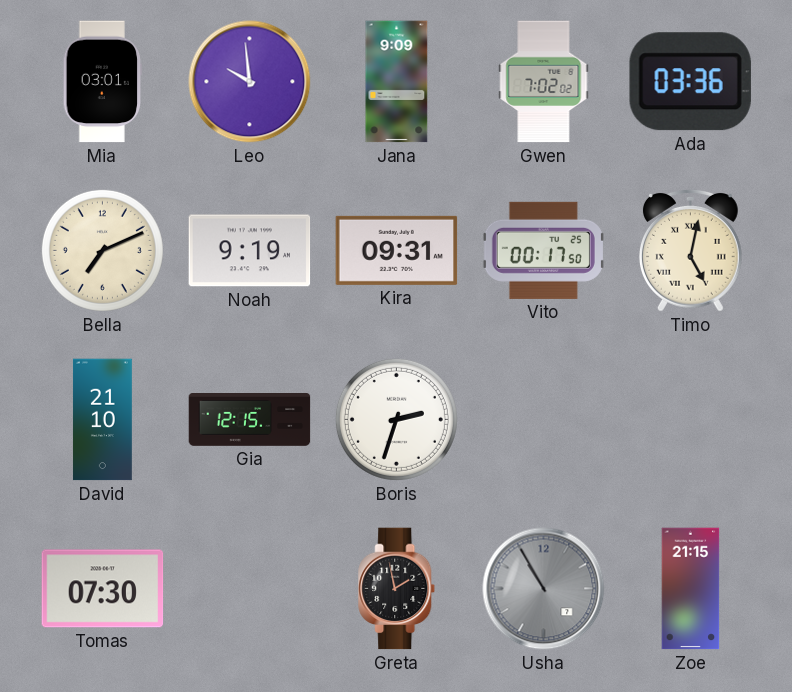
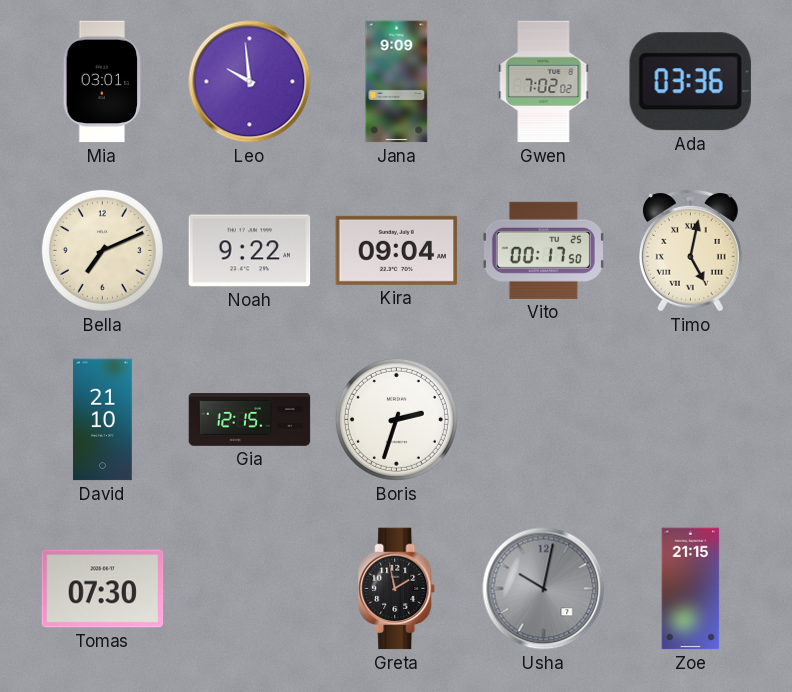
Noah: 9:19 -> 9:22 (250, 251)
Kira: 09:31 -> 09:04 (397, 250)
Usha: 10:55 -> 10:02 (544, 589)
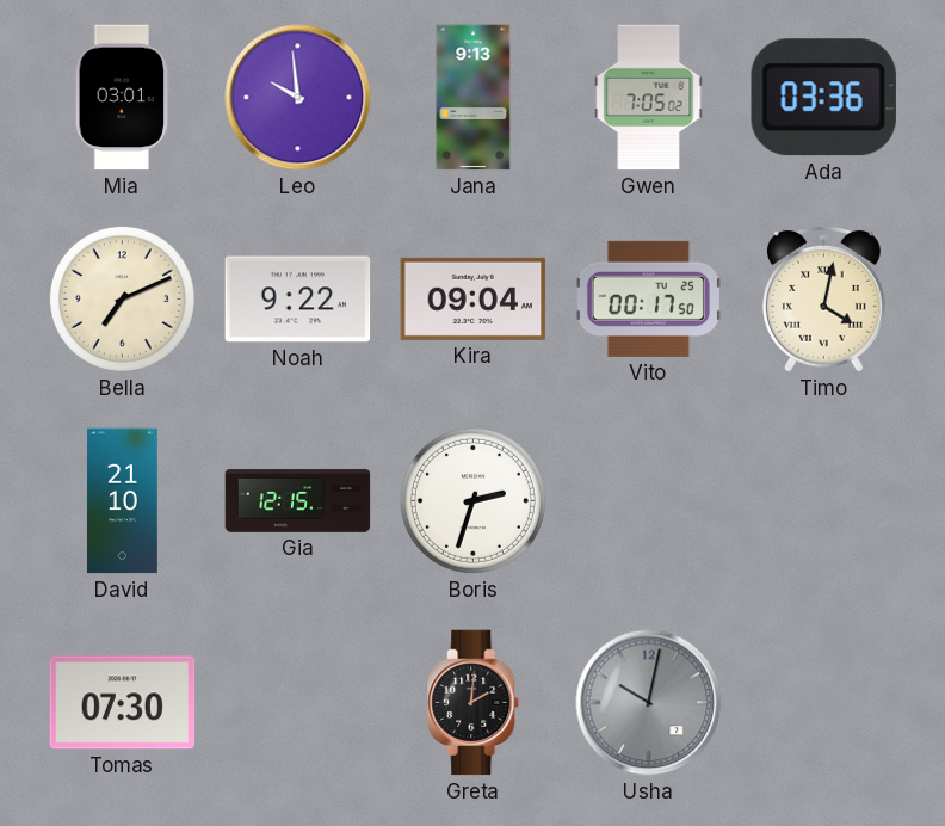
Jana: 9:09 -> 9:13 (474, 98)
Gwen: 7:02 -> 7:05 (649, 98)
Timo: 5:02 -> 4:02 (823, 298)
Greta: 1:58 -> 2:01 (474, 703)
Zoe: 21:15 -> none (691, 589)
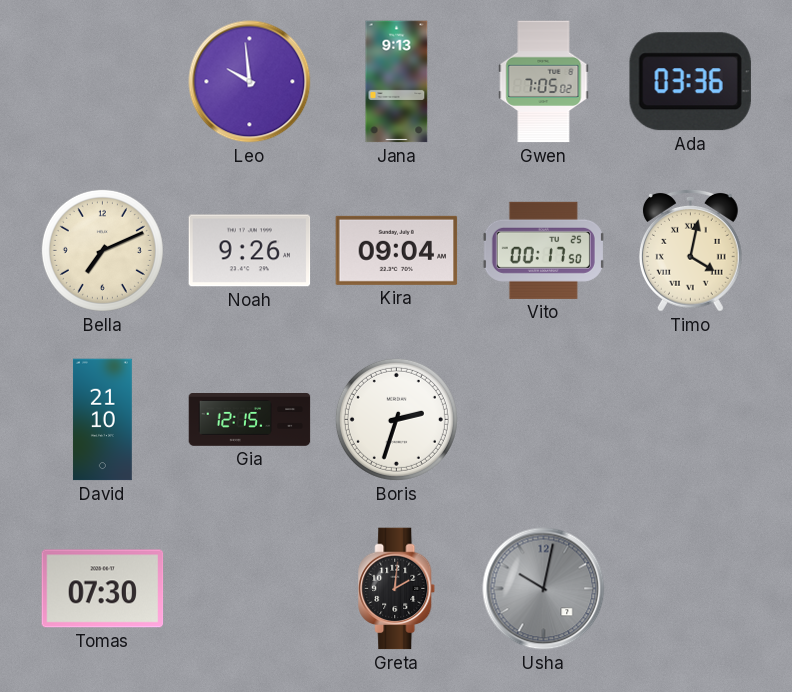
Mia: 03:01 -> none (123, 98)
Noah: 9:22 -> 9:26 (250, 251)
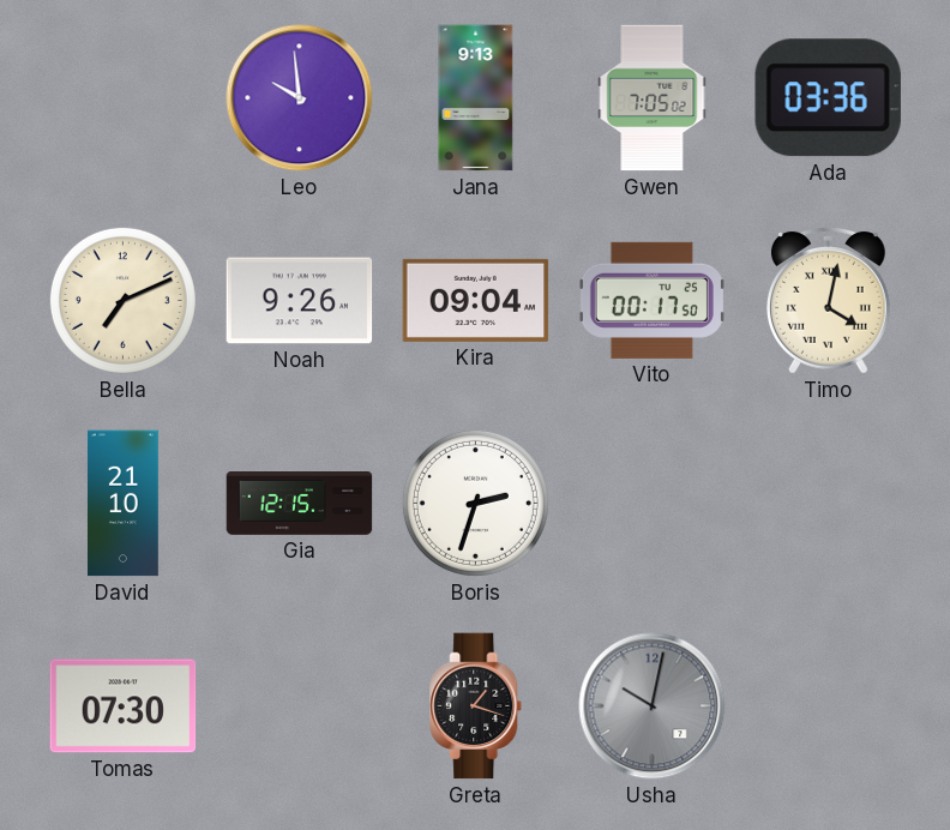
Greta: 2:01 -> 1:18 (476, 706)
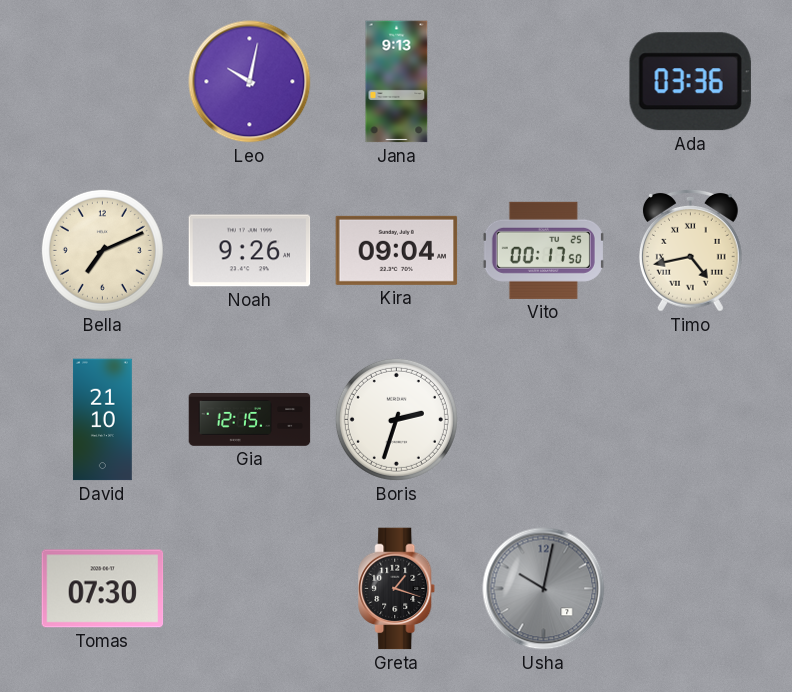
Leo: 9:59 -> 10:02 (250, 82)
Gwen: 7:05 -> none (653, 98)
Timo: 4:02 -> 4:43 (690, 250)
